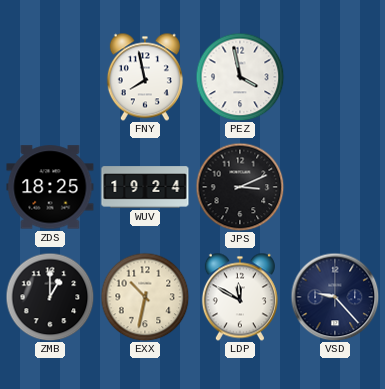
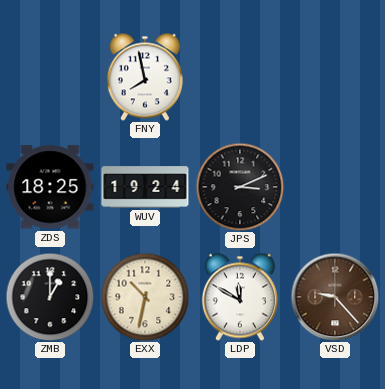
PEZ: 3:58 -> none (240, 77)
VSD dial: navy -> brown (335, 297)
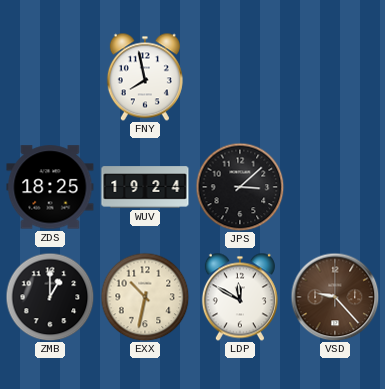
JPS: 3:11 -> 3:08 (240, 187)
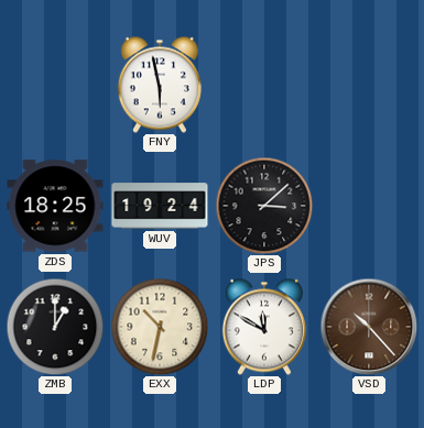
FNY: 7:58 -> 5:58 (160, 85)
VSD: 9:23 -> 10:23 (369, 327)
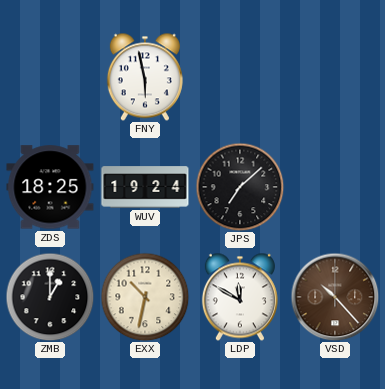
JPS: 3:08 -> 7:08 (240, 187)
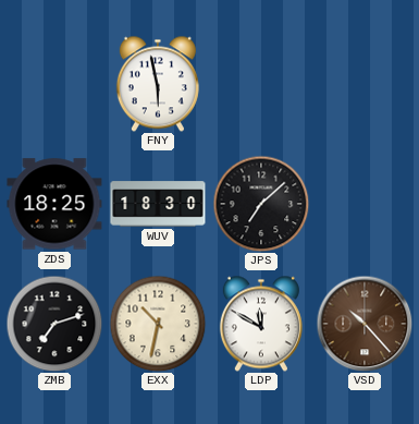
WUV: 19:24 -> 18:30 (158, 204)
ZMB: 1:00 -> 7:12 (54, 324)
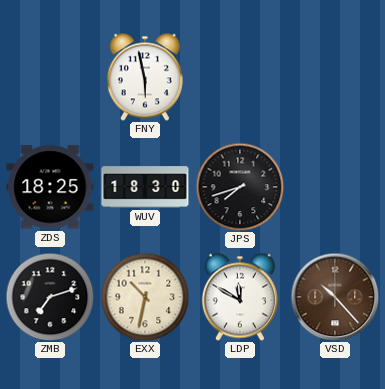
JPS: 7:08 -> 7:42 (240, 187)
